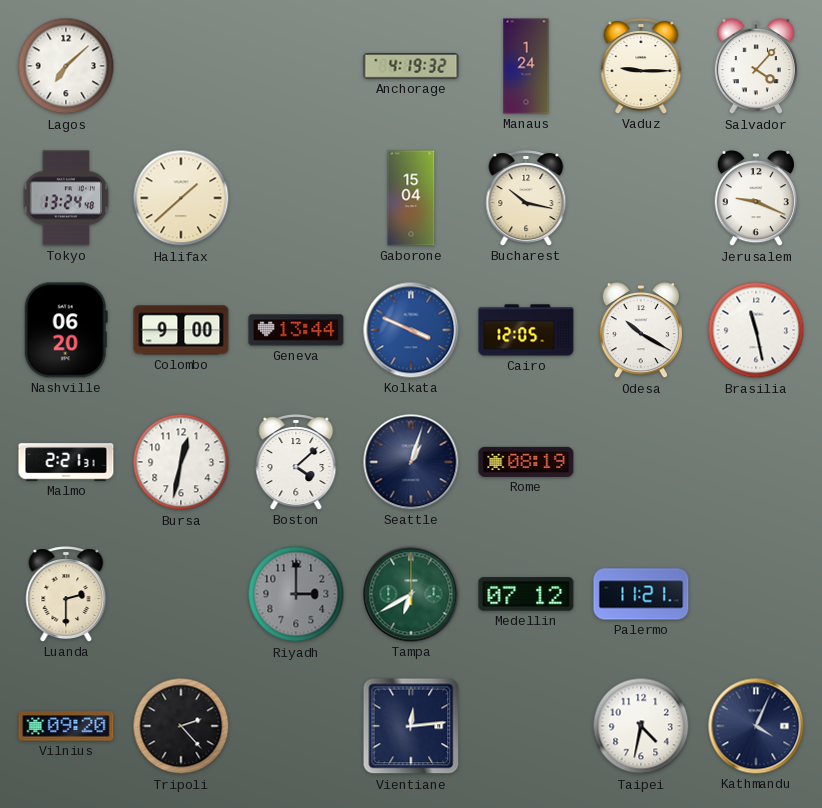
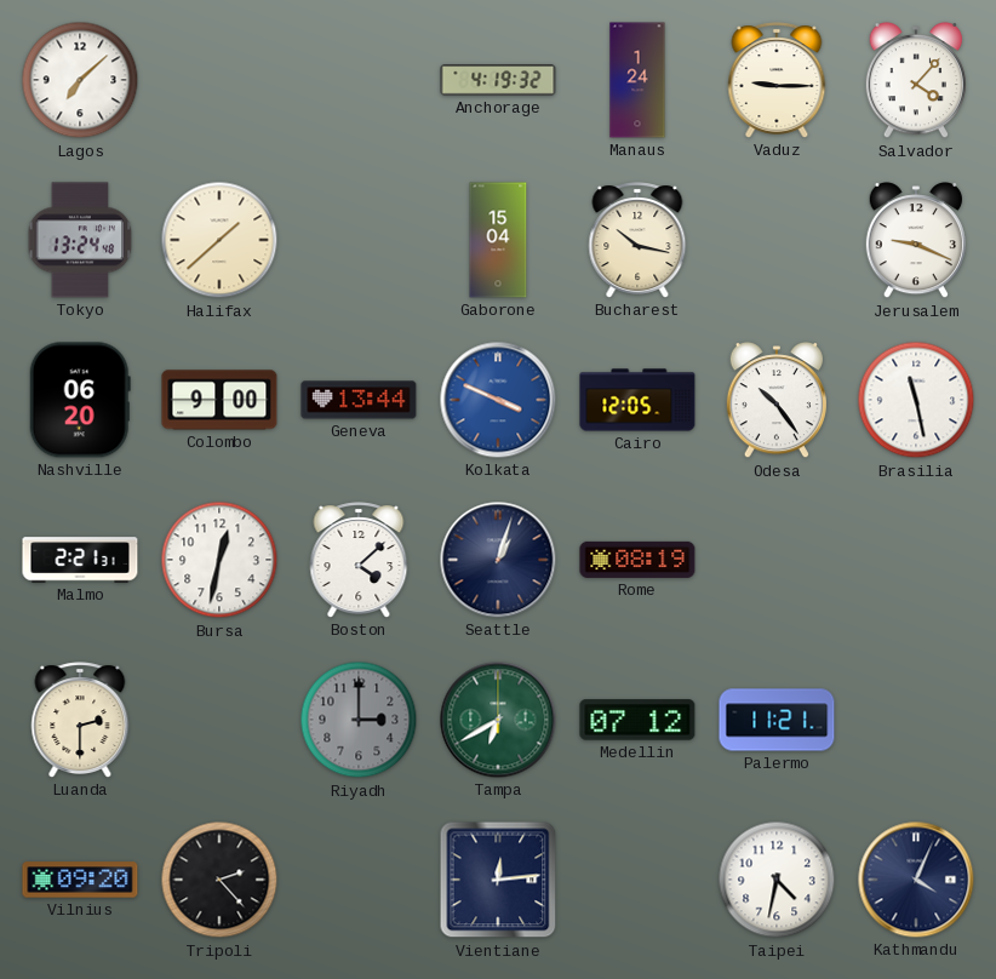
Odesa: 10:20 -> 10:24 (777, 401)
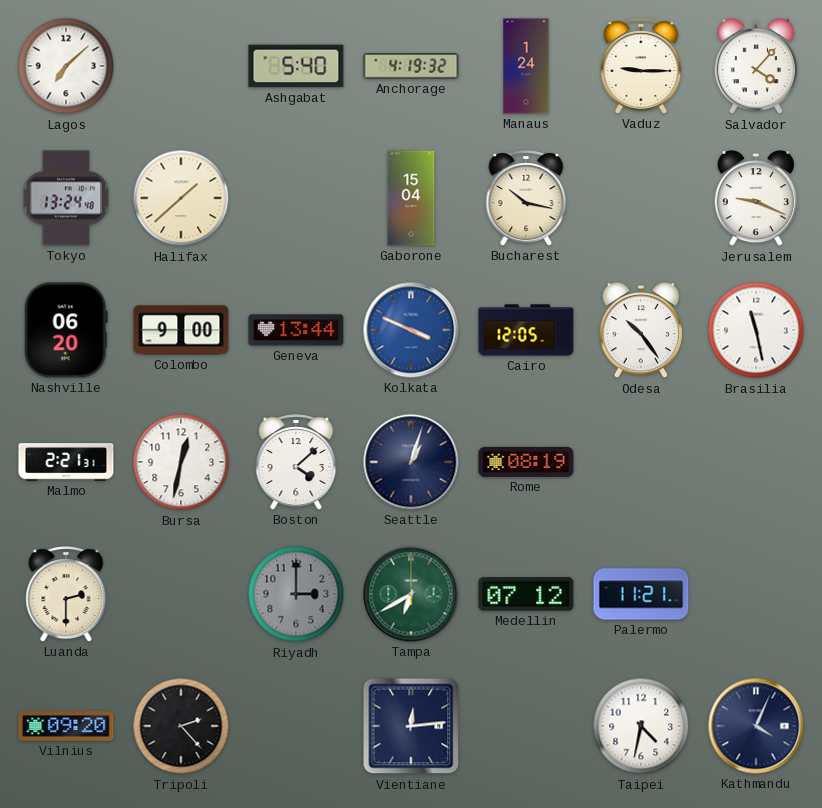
Ashgabat: none -> 5:40 (296, 66)
